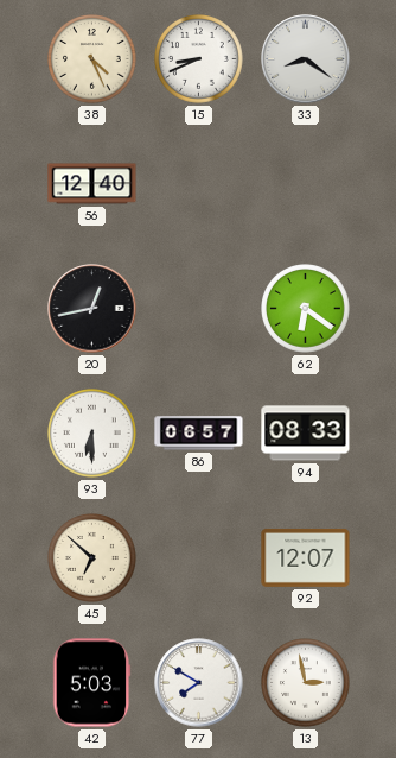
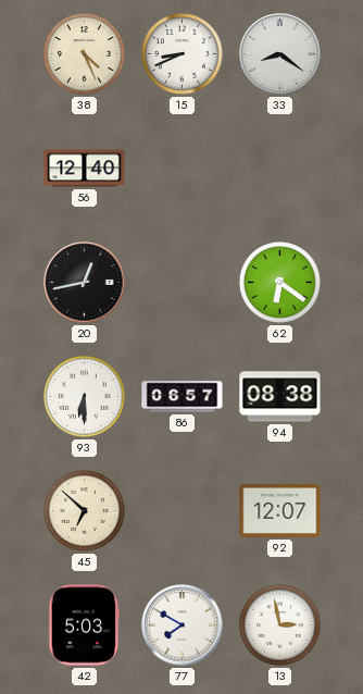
94: 08:33 -> 08:38 (280, 397)
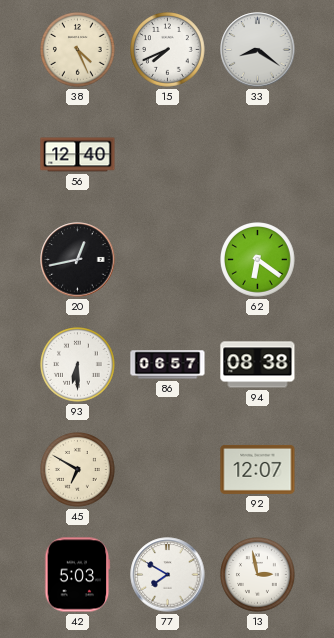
15: 8:41 -> 7:41 (168, 50)
45: 6:52 -> 6:50 (78, 470)
